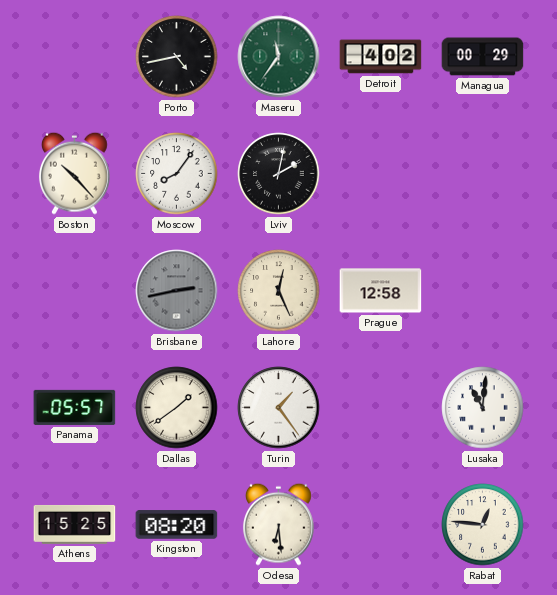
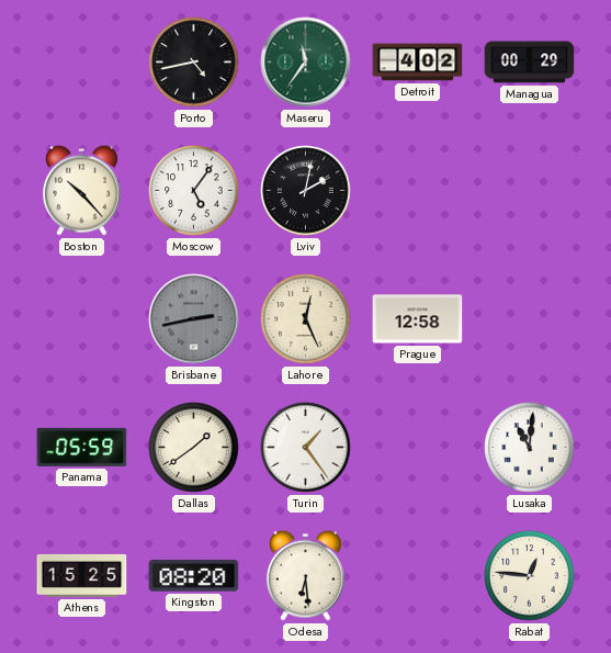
Moscow: 8:06 -> 5:06 (194, 191)
Panama: 05:57 -> 05:59 (82, 447)
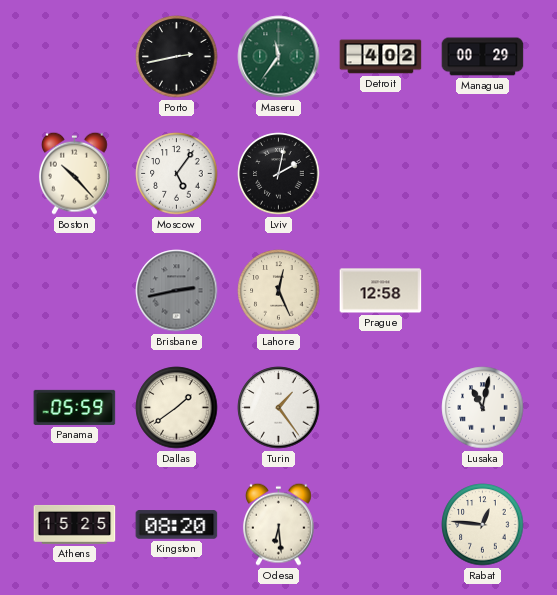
Porto: 4:43 -> 2:43 (177, 57)
Lusaka: 11:01 -> 11:02 (483, 408)
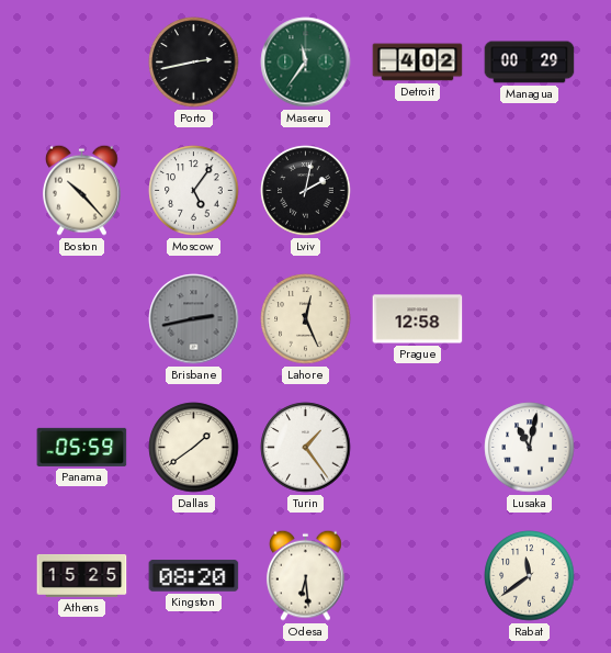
Rabat: 12:46 -> 11:39 (530, 576)
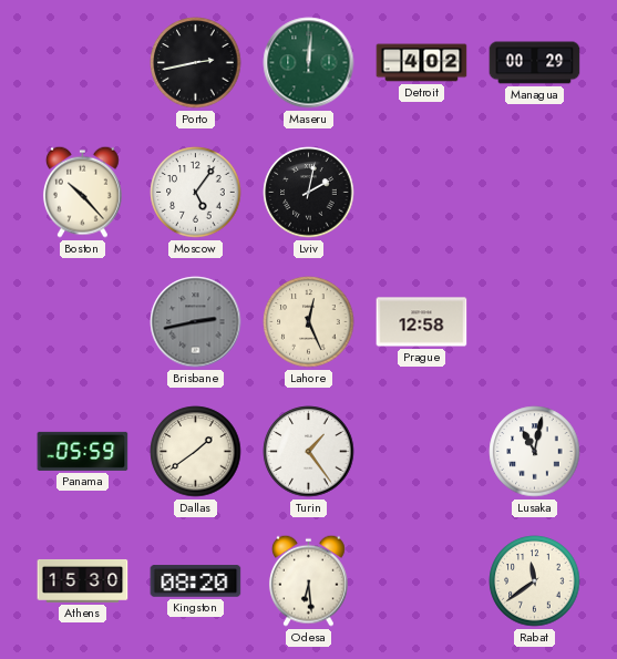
Maseru: 11:36 -> 12:01 (309, 63)
Athens: 15:25 -> 15:30 (83, 580)
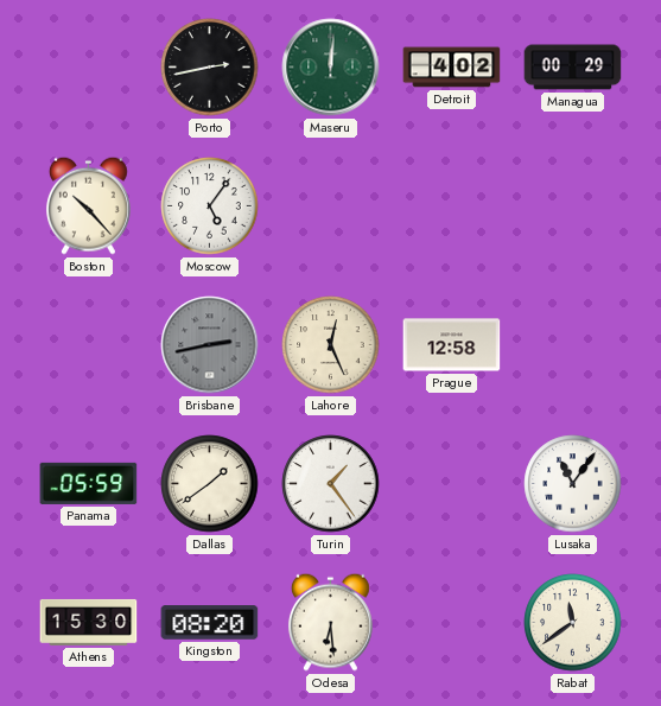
Lviv: 2:02 -> none (309, 193)
Lusaka: 11:02 -> 11:06 (573, 484)
